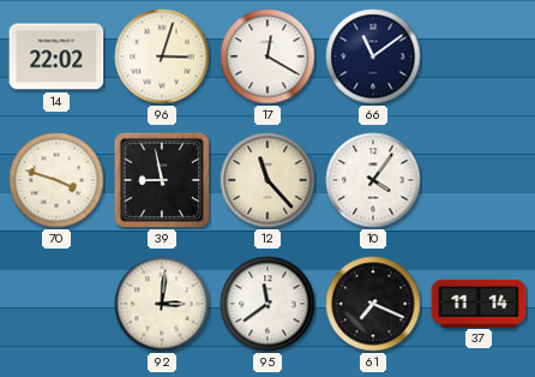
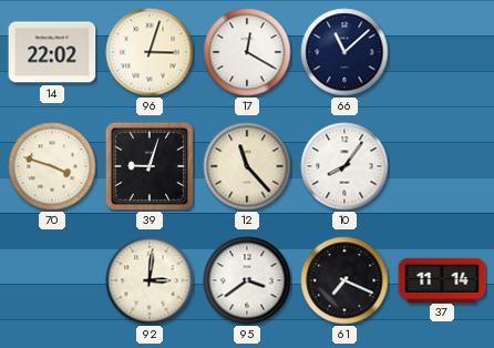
66: 11:09 -> 11:08 (344, 52)
39: 8:58 -> 9:03 (150, 166)
10: 4:06 -> 8:06 (344, 166)
95: 11:39 -> 3:39 (247, 280)
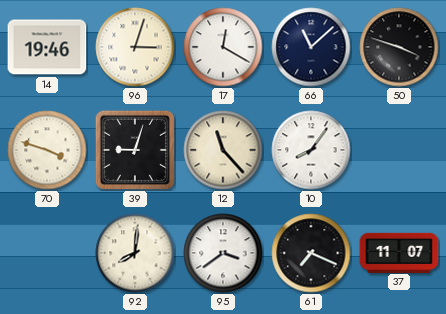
14: 22:02 -> 19:46 (47, 47)
50: none -> 3:48 (399, 47)
92: 3:01 -> 8:01 (135, 253)
37: 11:14 -> 11:07 (399, 252)
